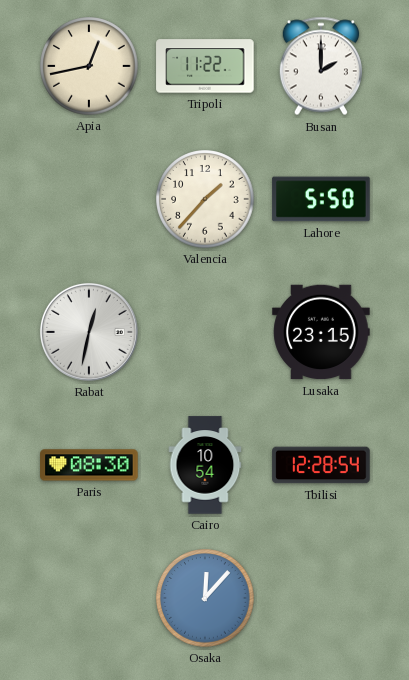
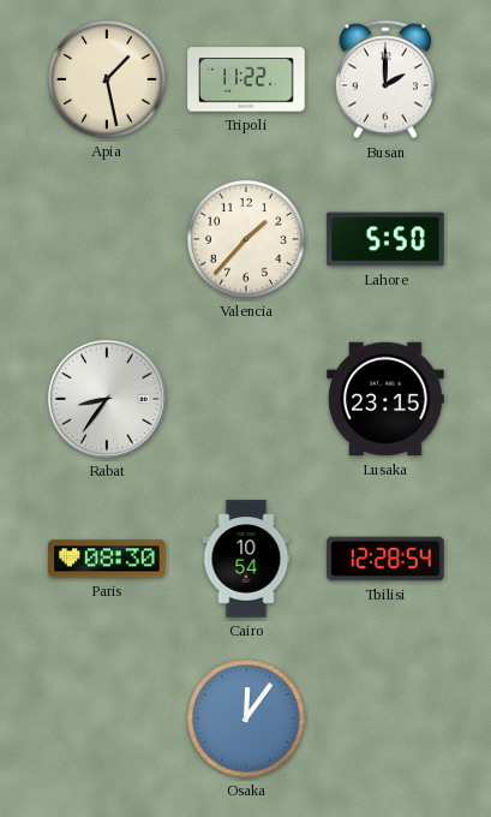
Apia: 12:43 -> 1:28 (107, 79)
Rabat: 12:32 -> 8:36 (107, 399)
Osaka: 12:07 -> 12:06 (246, 718)
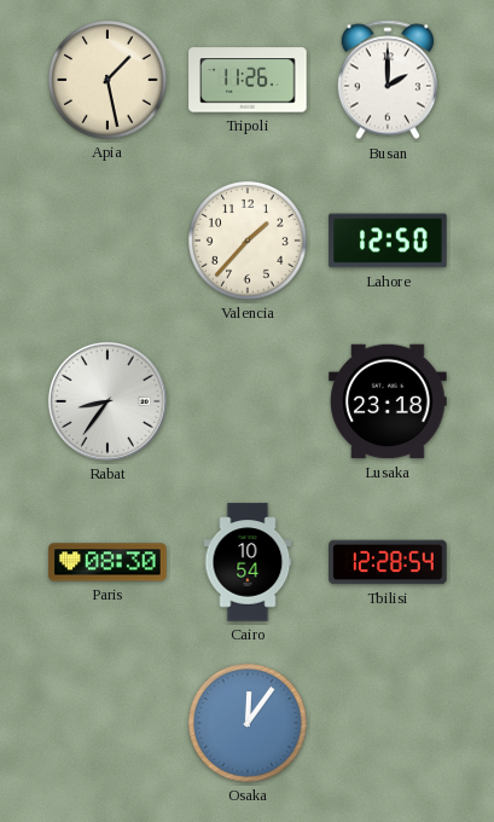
Tripoli: 11:22 -> 11:26 (248, 80)
Lahore: 5:50 -> 12:50 (388, 241)
Lusaka: 23:15 -> 23:18 (388, 401)
